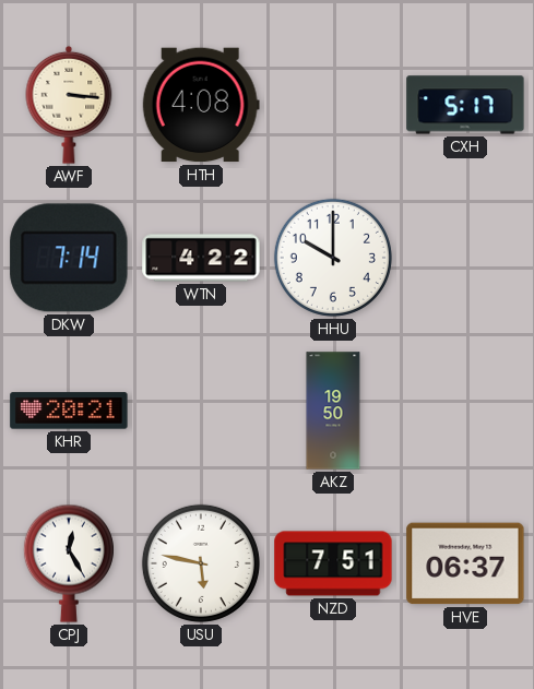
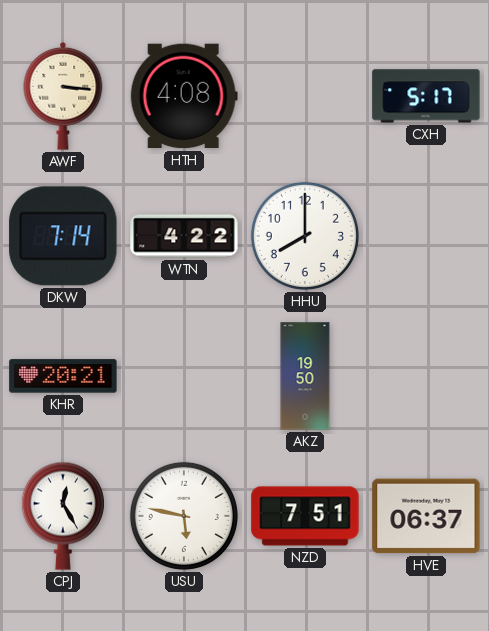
HHU: 10:00 -> 8:00 (305, 236)
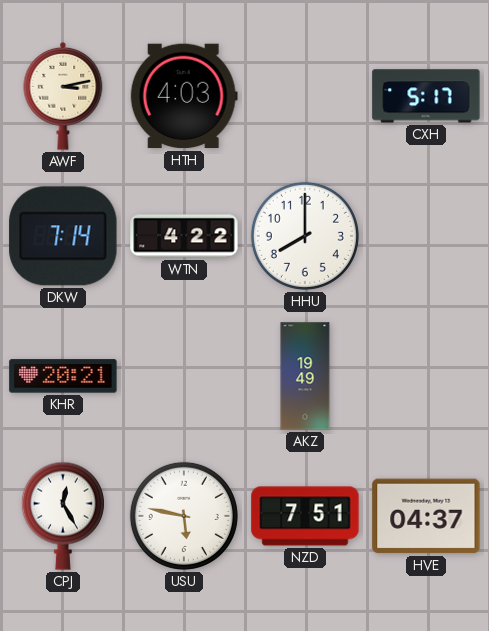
AWF: 3:16 -> 3:13 (63, 96)
HTH: 4:08 -> 4:03 (184, 96)
AKZ: 19:50 -> 19:49 (305, 376)
HVE: 06:37 -> 04:37 (426, 516)
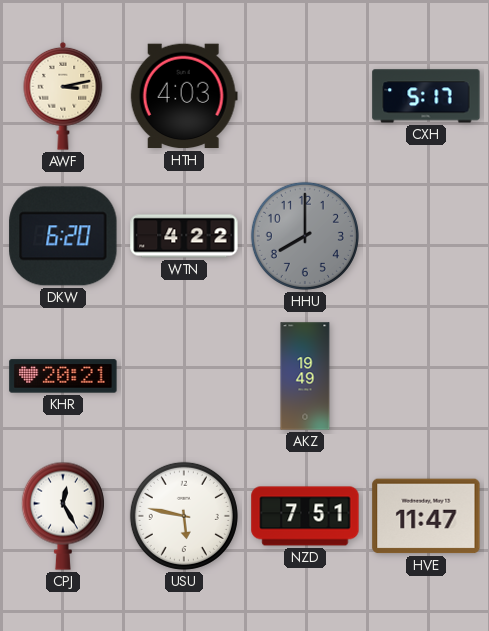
DKW: 7:14 -> 6:20 (63, 236)
HHU dial: white -> grey (305, 236)
HVE: 04:37 -> 11:47 (426, 516)
